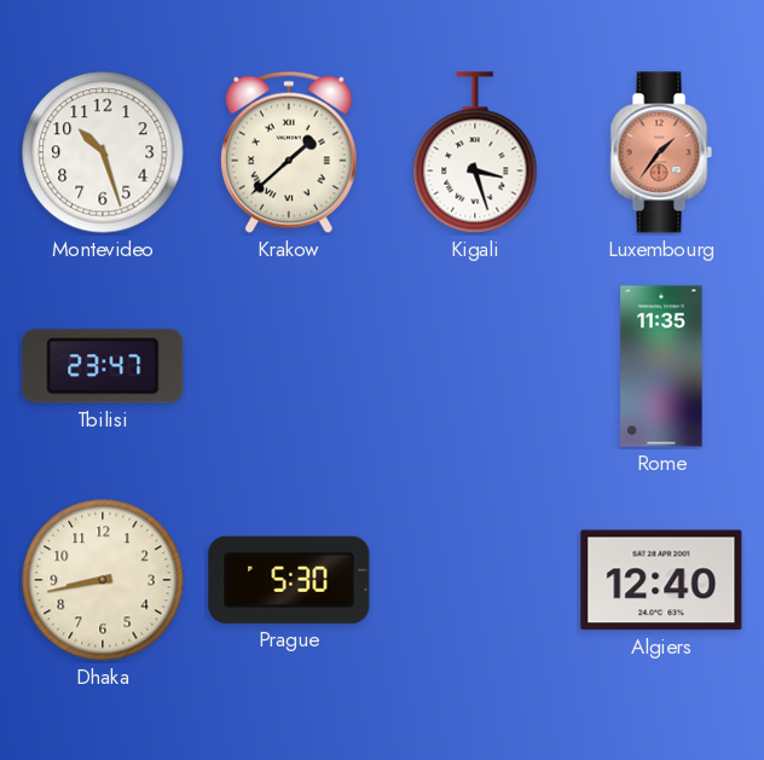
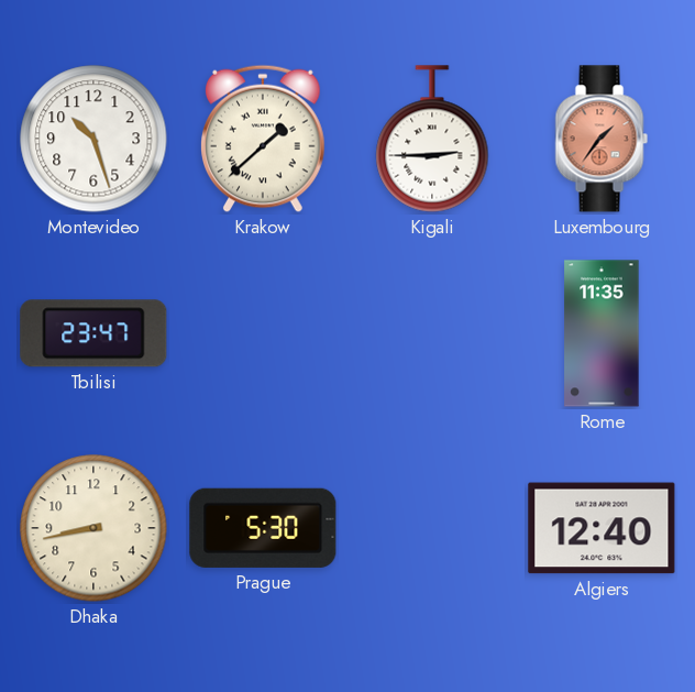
Kigali: 3:27 -> 2:45 (432, 139)
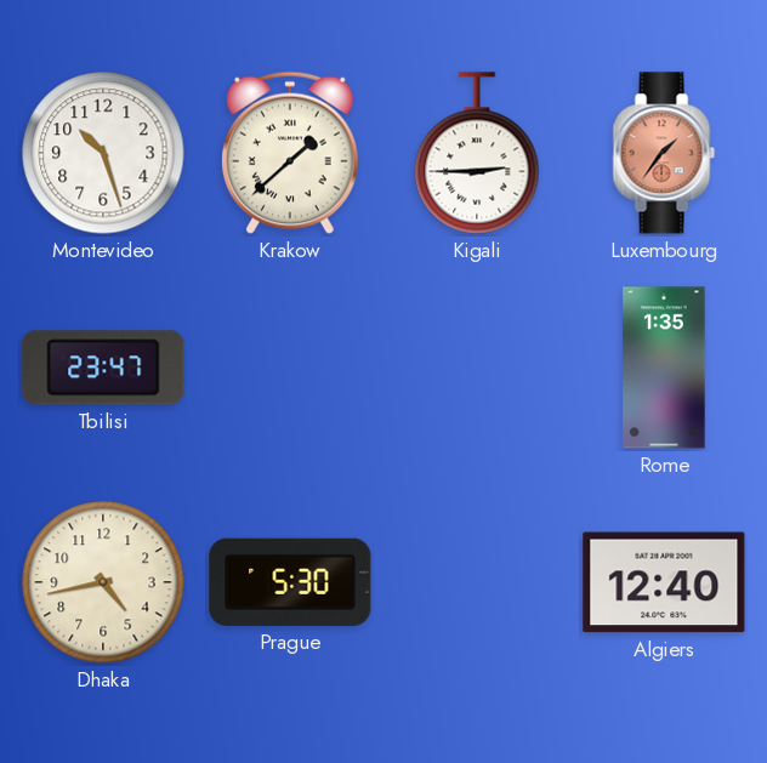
Rome: 11:35 -> 1:35 (664, 368)
Dhaka: 8:43 -> 4:43 (103, 582)
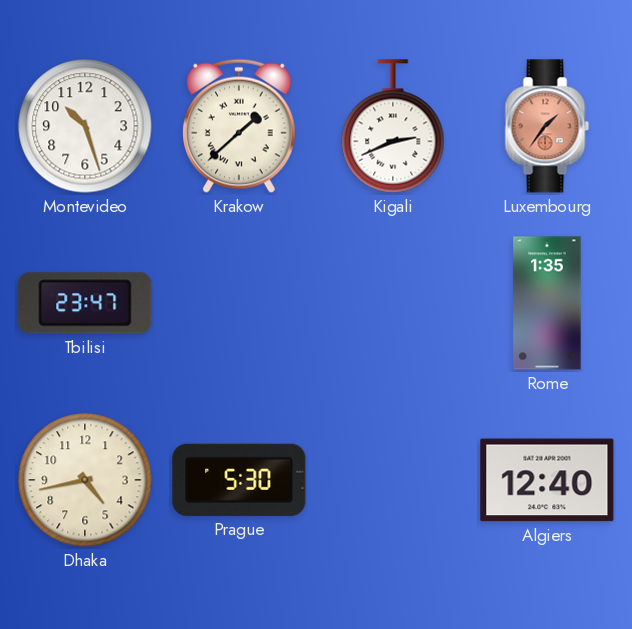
Kigali: 2:45 -> 2:41 (393, 126)
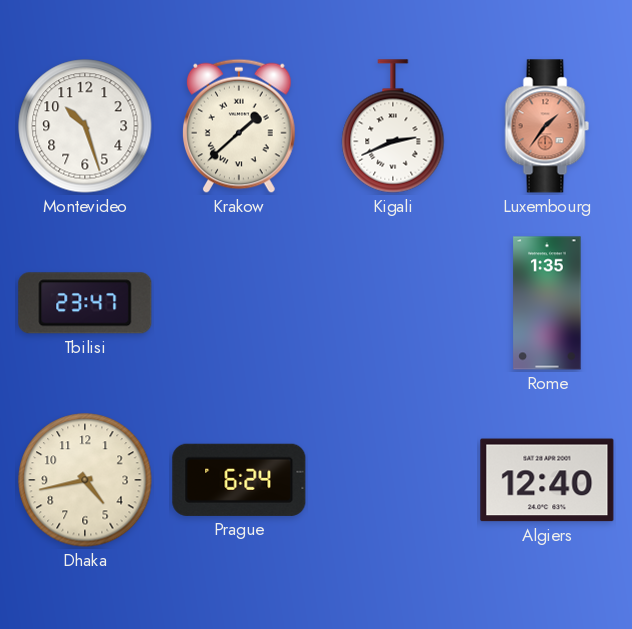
Prague: 5:30 -> 6:24 (239, 480)
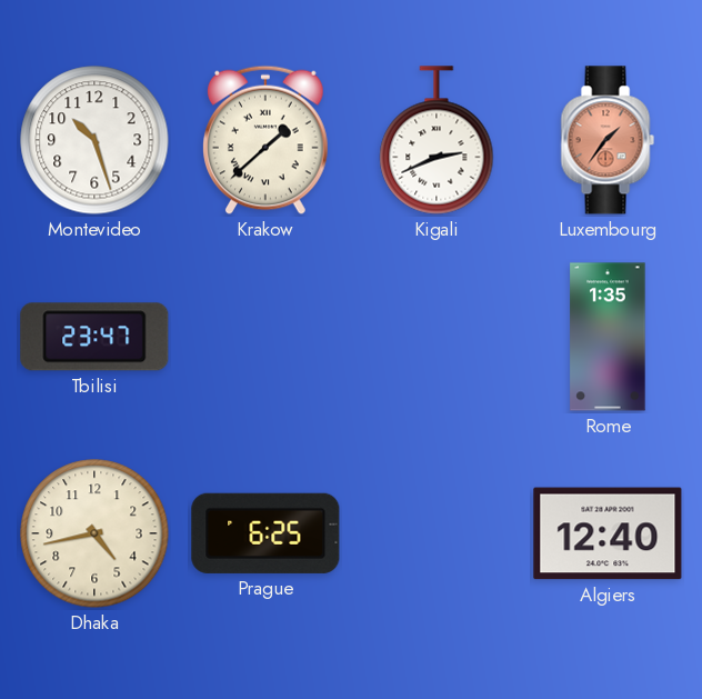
Prague: 6:24 -> 6:25 (265, 533)
